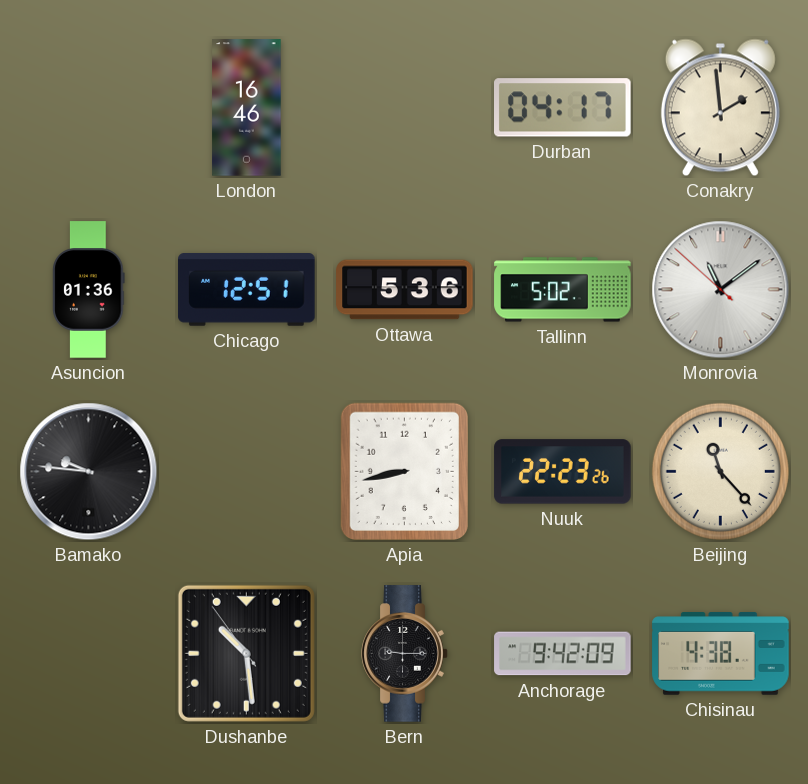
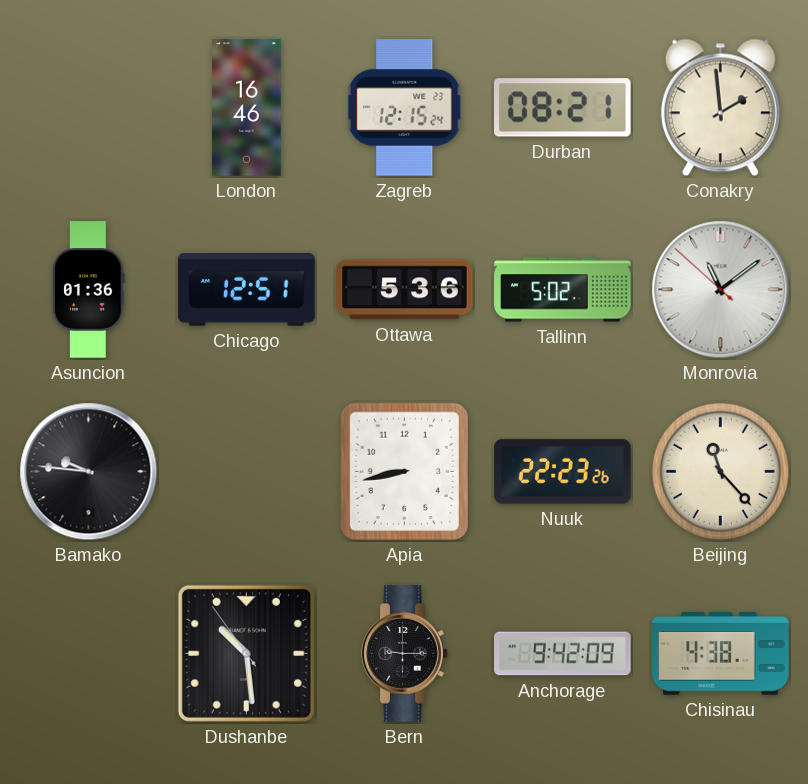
Zagreb: none -> 12:15 (405, 108)
Durban: 04:17 -> 08:21 (563, 108)
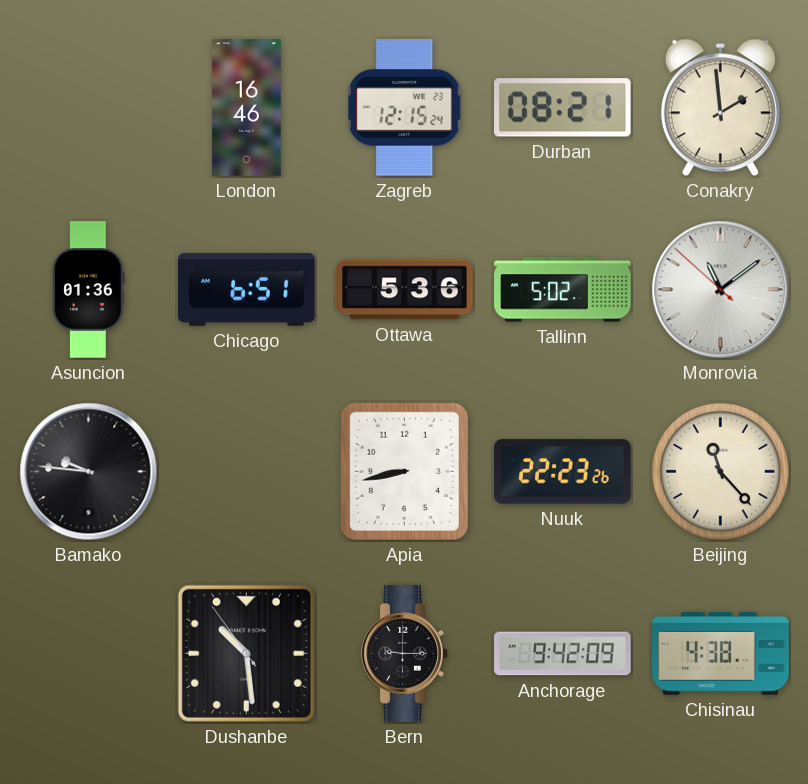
Chicago: 12:51 -> 6:51 (247, 290)
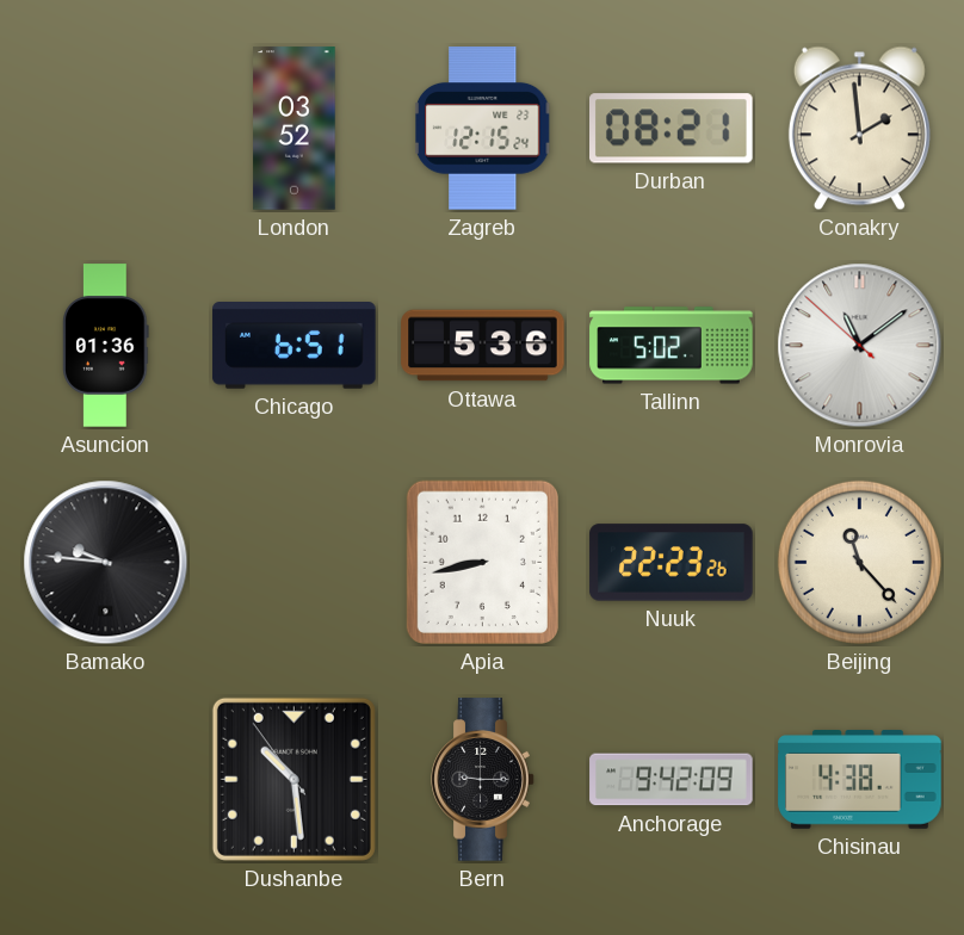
London: 16:46 -> 03:52 (295, 129)
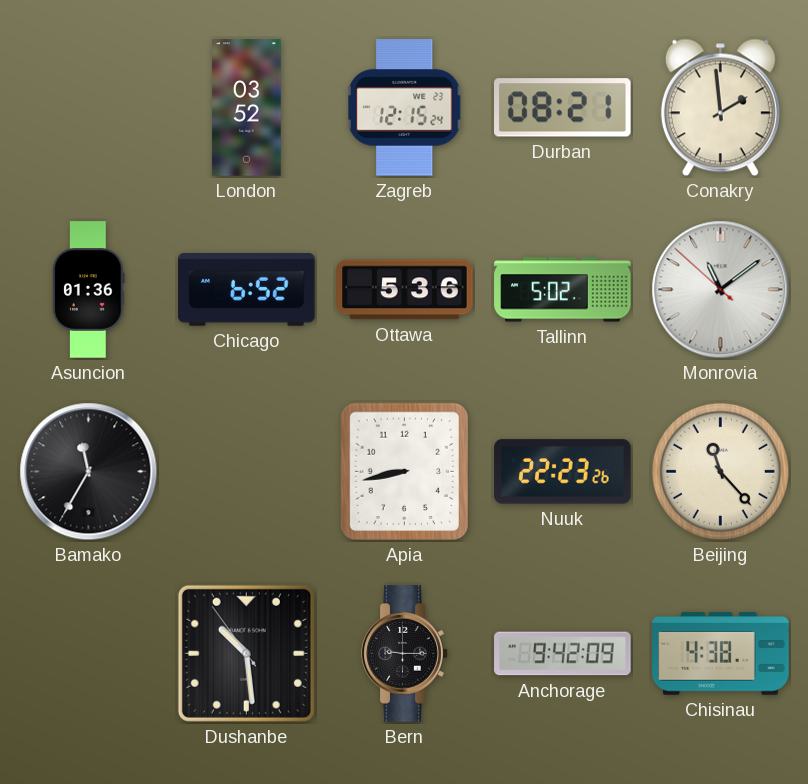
Chicago: 6:51 -> 6:52 (247, 290)
Bamako: 9:46 -> 11:35 (89, 472)
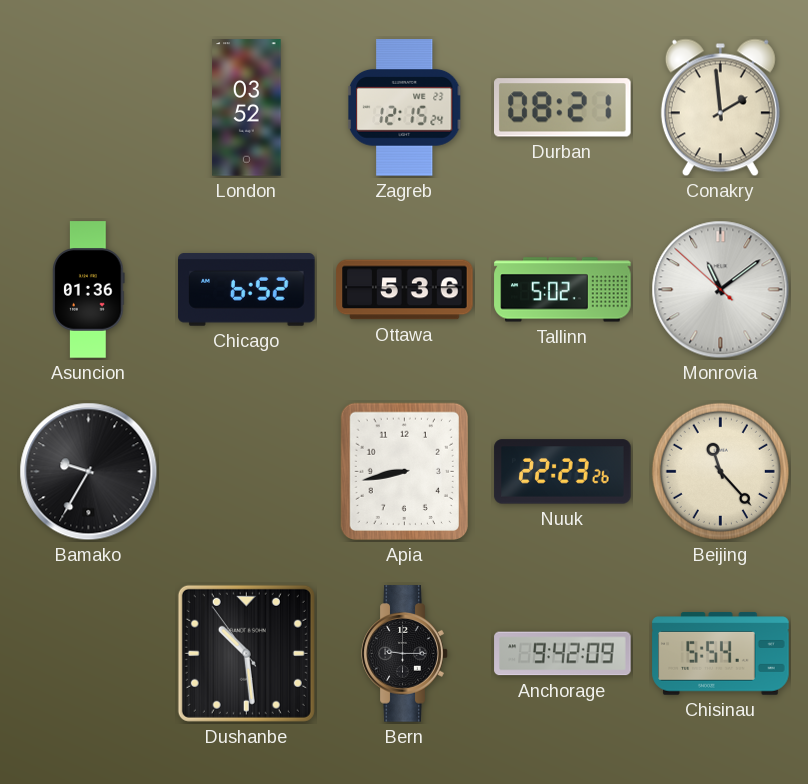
Bamako: 11:35 -> 9:35 (89, 472)
Chisinau: 4:38 -> 5:54 (721, 654)
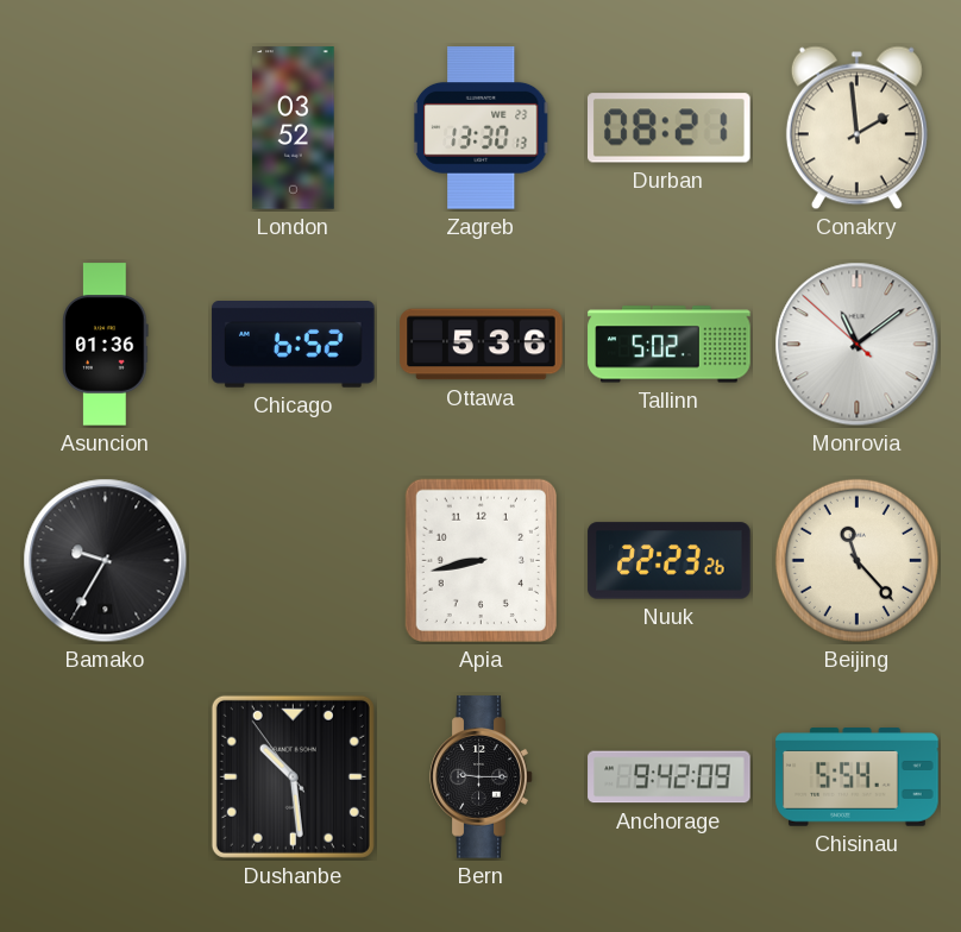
Zagreb: 12:15 -> 13:30 (482, 128)
